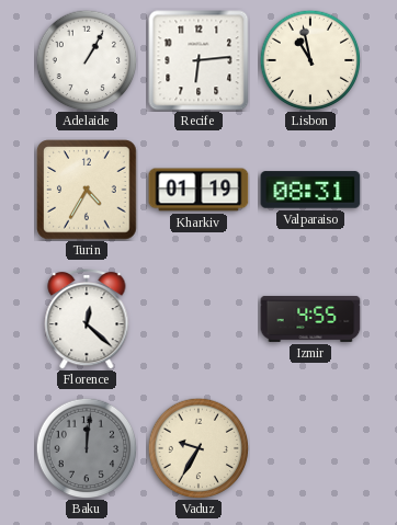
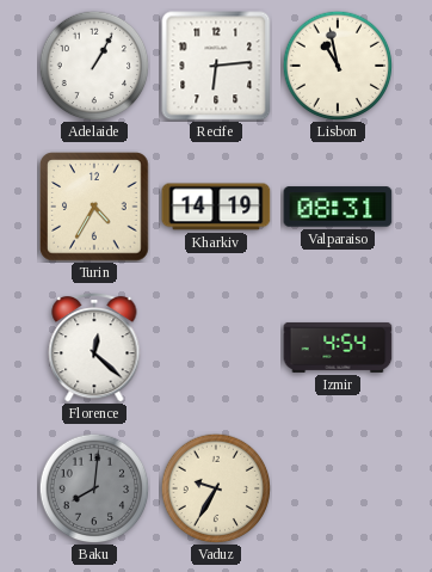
Kharkiv: 01:19 -> 14:19 (216, 207)
Izmir: 4:55 -> 4:54 (338, 347)
Baku: 12:01 -> 8:01 (94, 488)
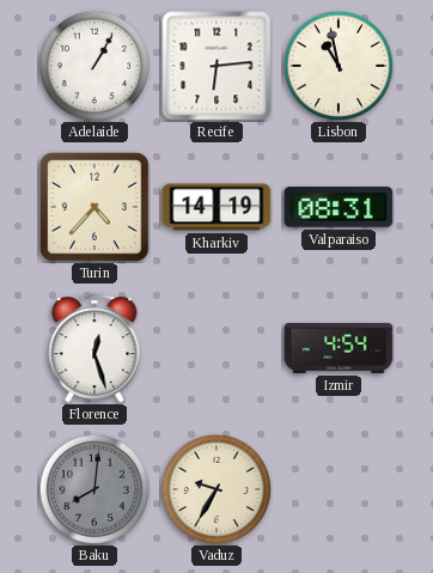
Turin: 4:35 -> 4:37 (94, 207)
Florence: 12:22 -> 12:27 (94, 348)
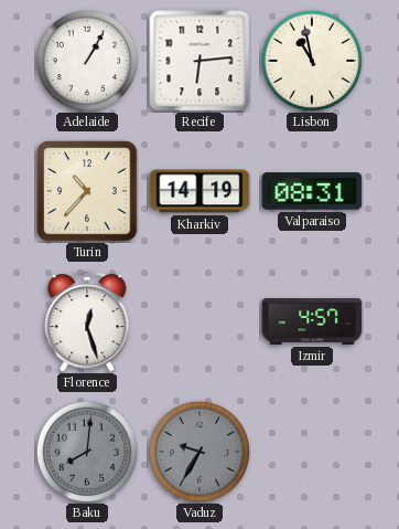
Turin: 4:37 -> 10:37 (87, 191)
Izmir: 4:54 -> 4:57 (312, 321)
Vaduz dial: cream -> grey (199, 452)
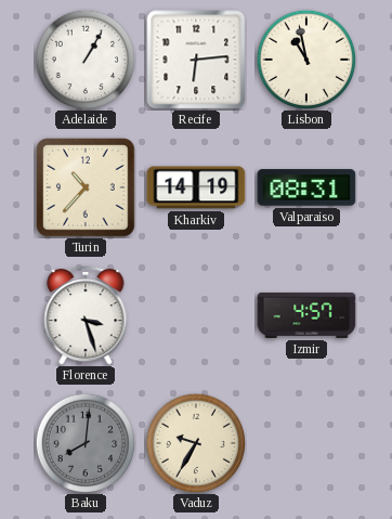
Florence: 12:27 -> 3:27 (86, 315)
Vaduz dial: grey -> cream (196, 443)
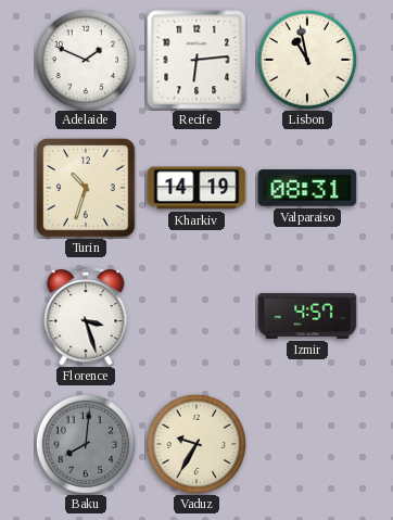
Adelaide: 1:05 -> 1:49 (86, 60)
Turin: 10:37 -> 10:33 (86, 188)
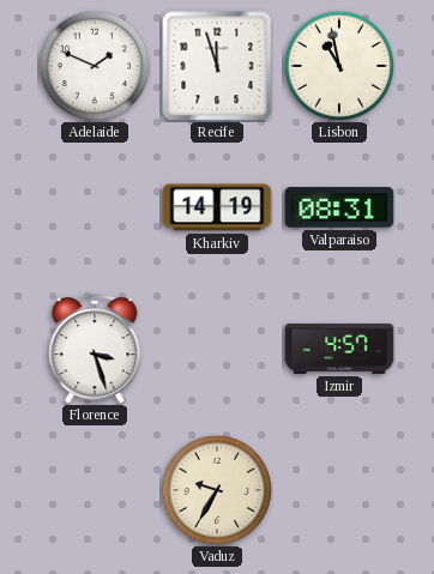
Recife: 6:14 -> 11:57 (217, 66)
Turin: 10:33 -> none (86, 188)
Baku: 8:01 -> none (86, 444)
